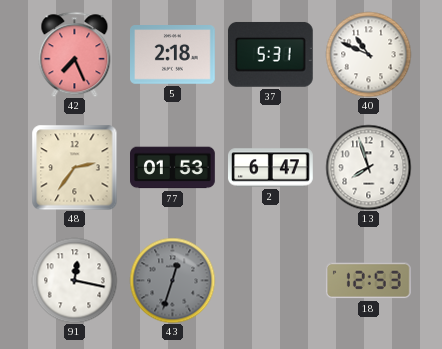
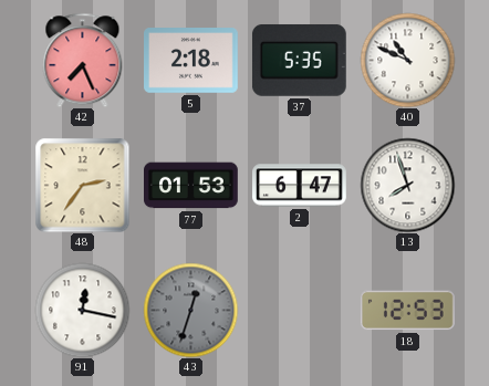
37: 5:31 -> 5:35 (299, 60)
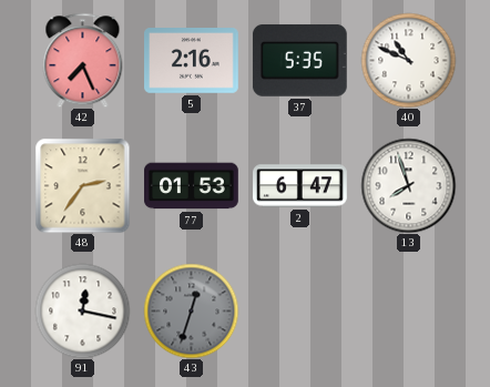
5: 2:18 -> 2:16 (192, 61)
18: 12:53 -> none (407, 311)
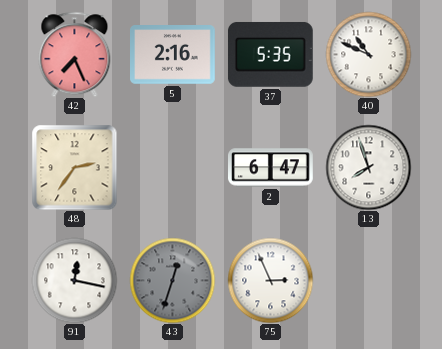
77: 01:53 -> none (192, 186)
75: none -> 2:56 (270, 280)
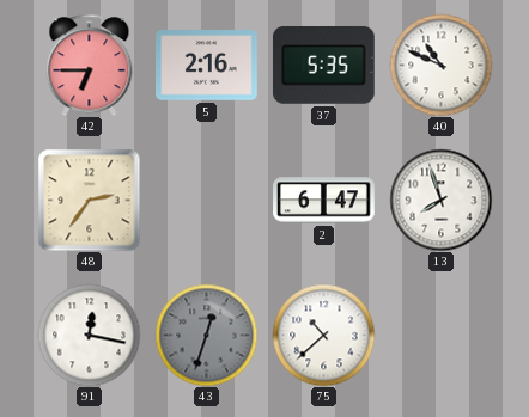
42: 7:26 -> 6:45 (90, 65)
75: 2:56 -> 10:38 (323, 335)
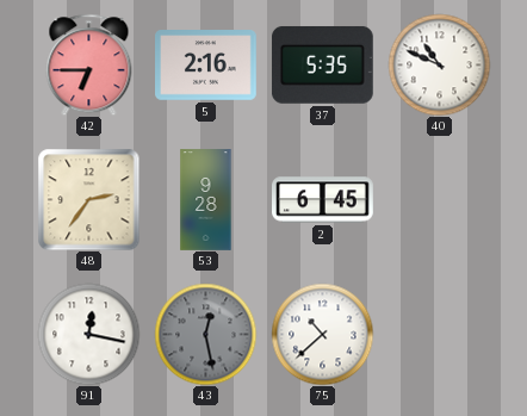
53: none -> 9:28 (206, 200)
2: 6:47 -> 6:45 (323, 200)
13: 7:57 -> none (440, 200)
43: 12:33 -> 12:28 (205, 334)
